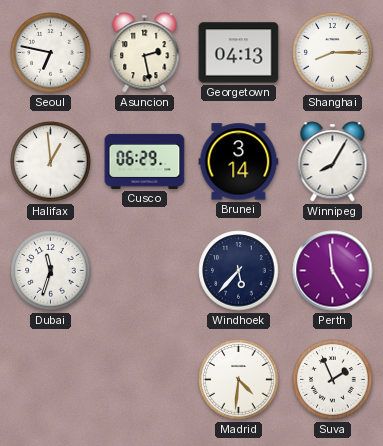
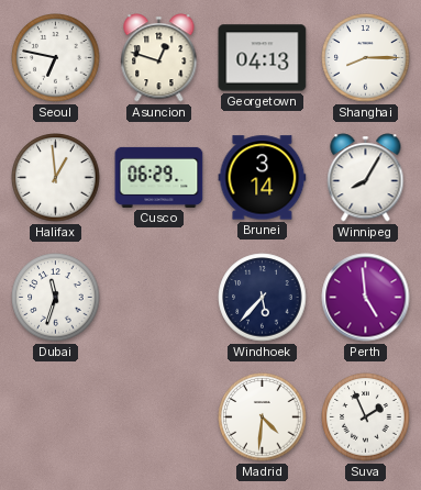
Asuncion: 2:28 -> 12:48 (159, 58)
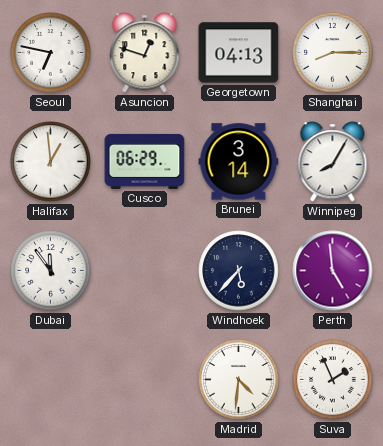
Dubai: 11:33 -> 11:54 (51, 271)
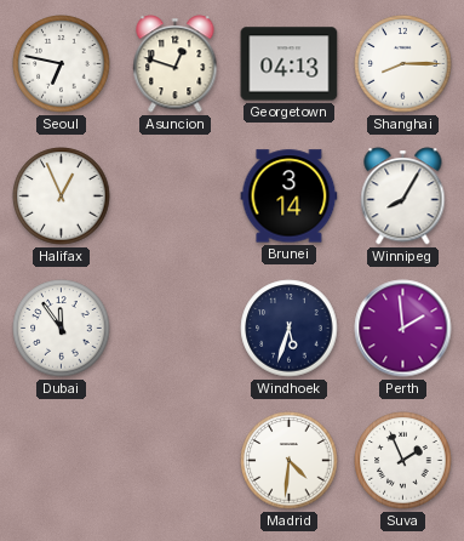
Halifax: 12:59 -> 12:56 (62, 197)
Cusco: 06:29 -> none (145, 161)
Windhoek: 5:37 -> 5:33 (290, 329)
Perth: 4:59 -> 1:59 (403, 329)
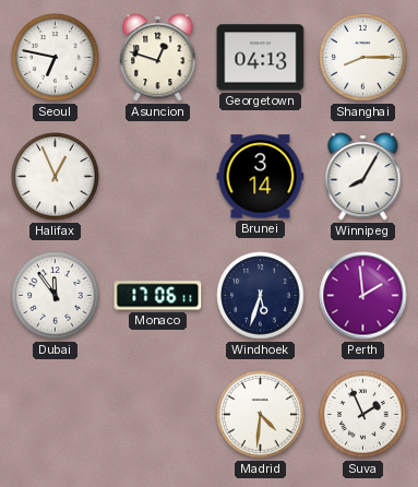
Monaco: none -> 17:06 (158, 296)
